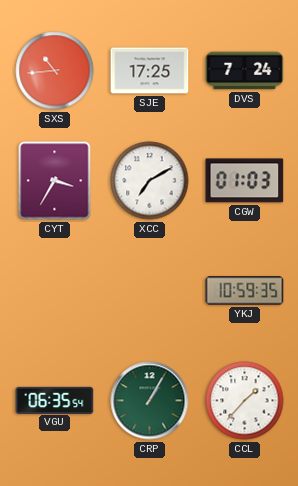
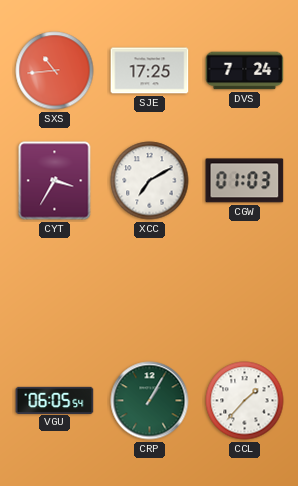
YKJ: 10:59 -> none (245, 291)
VGU: 06:35 -> 06:05 (55, 400)
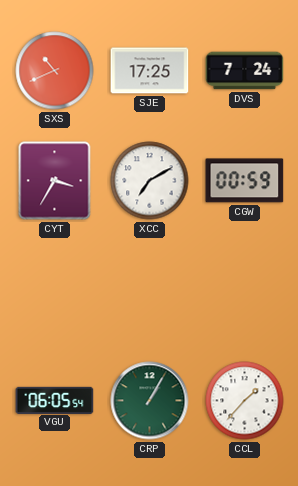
SXS: 10:44 -> 10:41 (55, 71)
CGW: 01:03 -> 00:59 (245, 181)
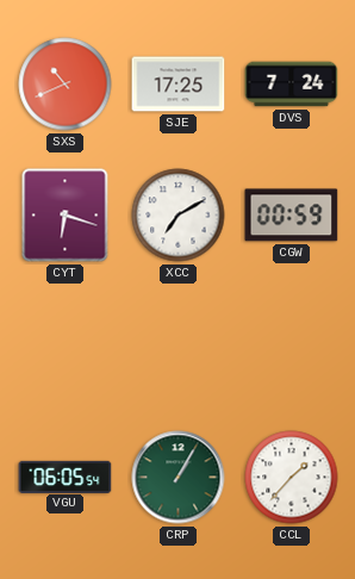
CYT: 3:35 -> 6:18 (66, 216)
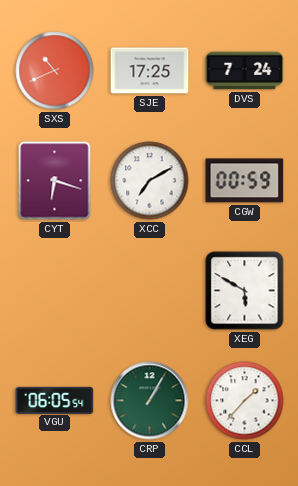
XEG: none -> 5:50 (245, 291)
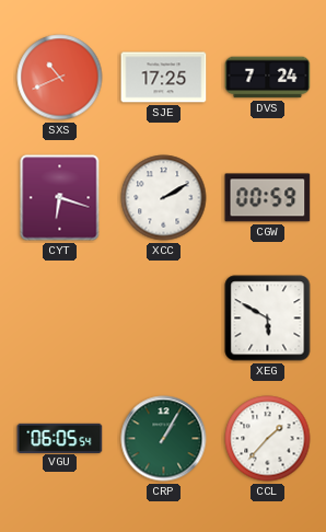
XCC: 7:10 -> 2:10 (164, 198)
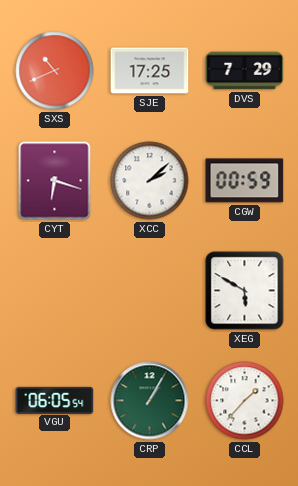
DVS: 7:24 -> 7:29 (245, 71)
XCC: 2:10 -> 2:08 (150, 181)
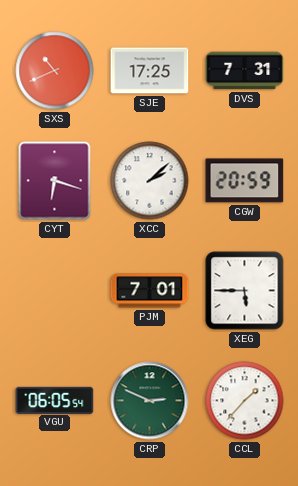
DVS: 7:29 -> 7:31 (245, 71)
CGW: 00:59 -> 20:59 (245, 181)
PJM: none -> 7:01 (150, 291)
XEG: 5:50 -> 5:45 (245, 291)
CRP: 1:05 -> 2:49 (150, 401)
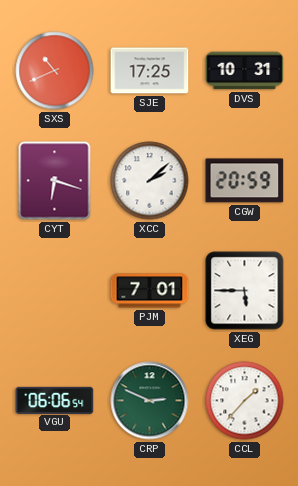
DVS: 7:31 -> 10:31 (245, 71)
VGU: 06:05 -> 06:06 (55, 400)
